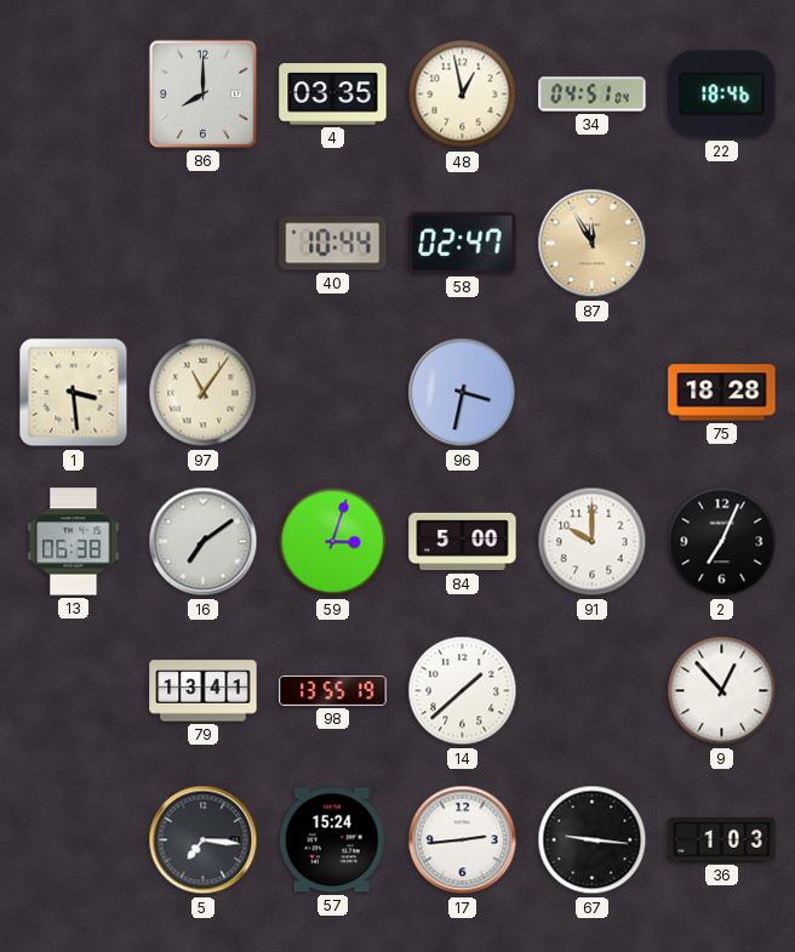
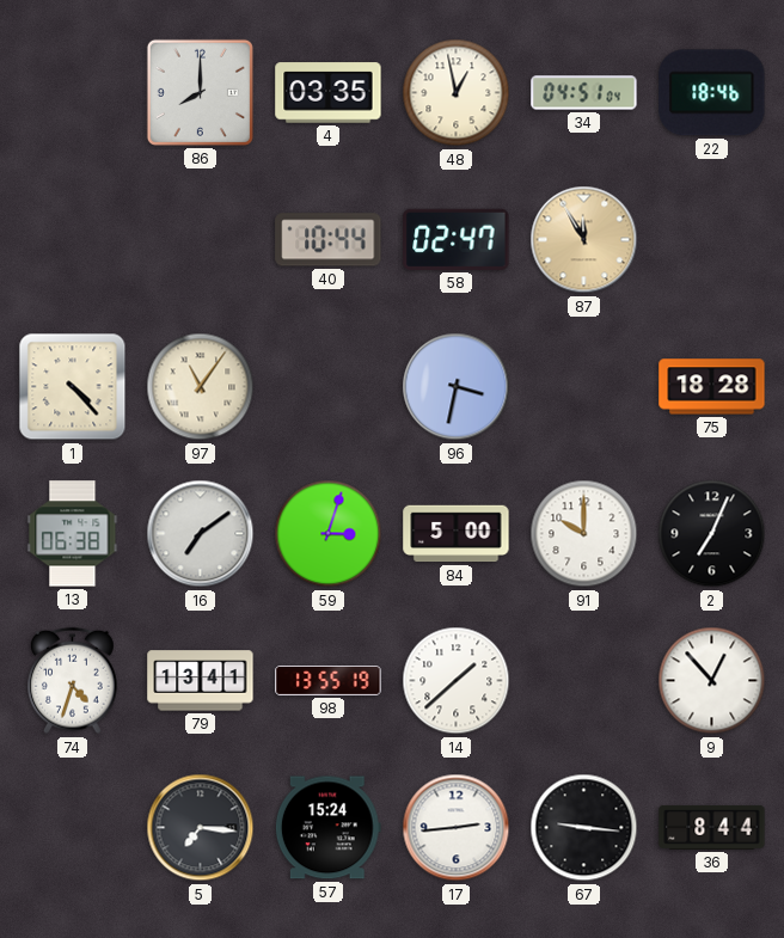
1: 3:29 -> 4:23 (73, 387)
74: none -> 4:33 (73, 681)
36: 1:03 -> 8:44 (712, 827)
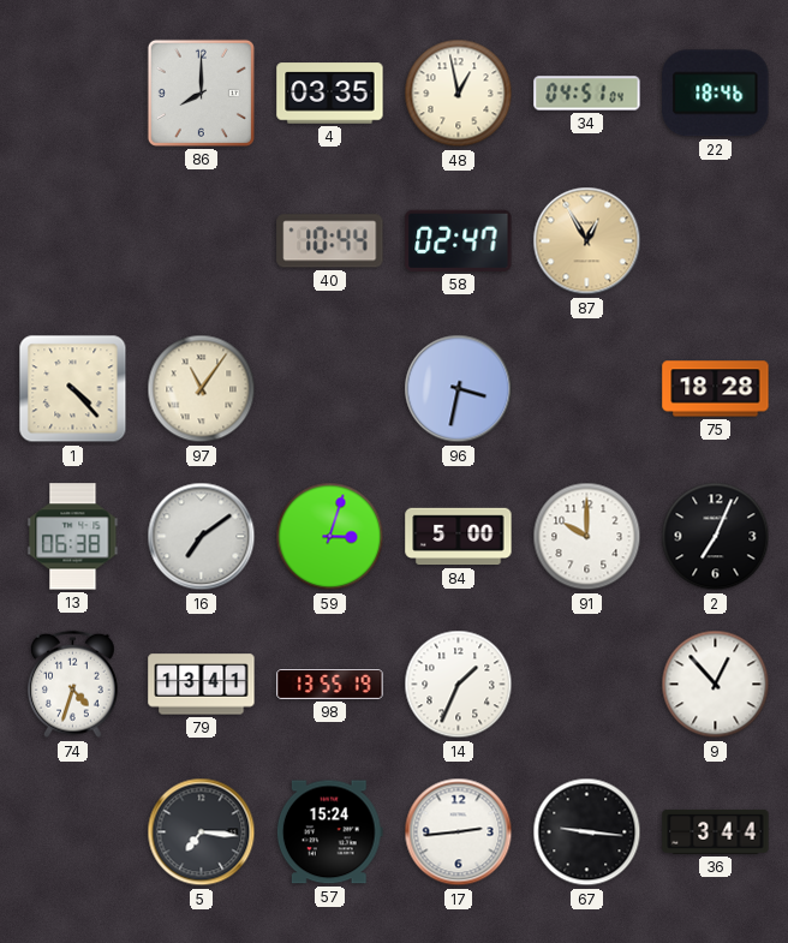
87: 11:55 -> 12:55 (587, 241)
14: 1:38 -> 1:34 (459, 685)
36: 8:44 -> 3:44 (716, 831)
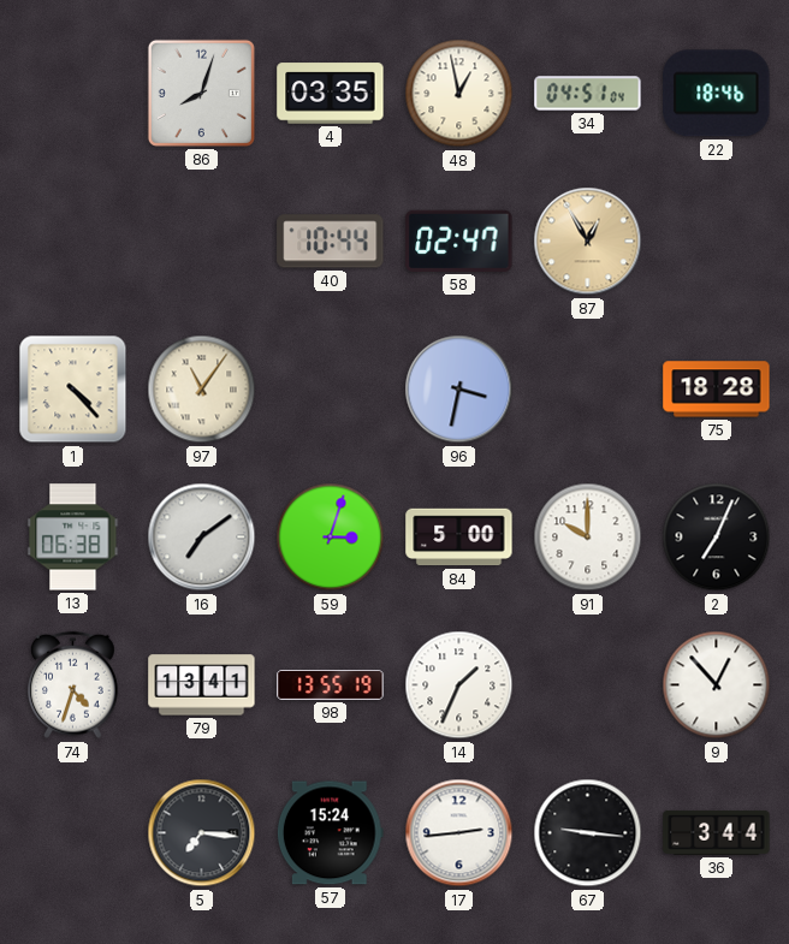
86: 8:00 -> 8:03 (201, 93)
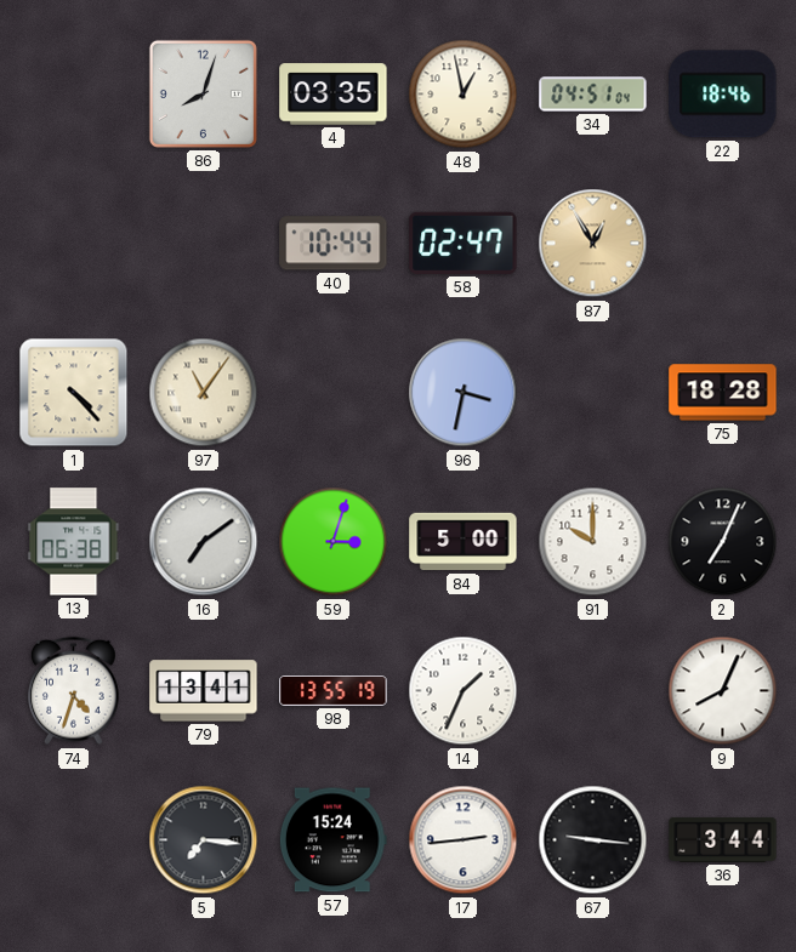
9: 12:53 -> 8:04 (723, 691)
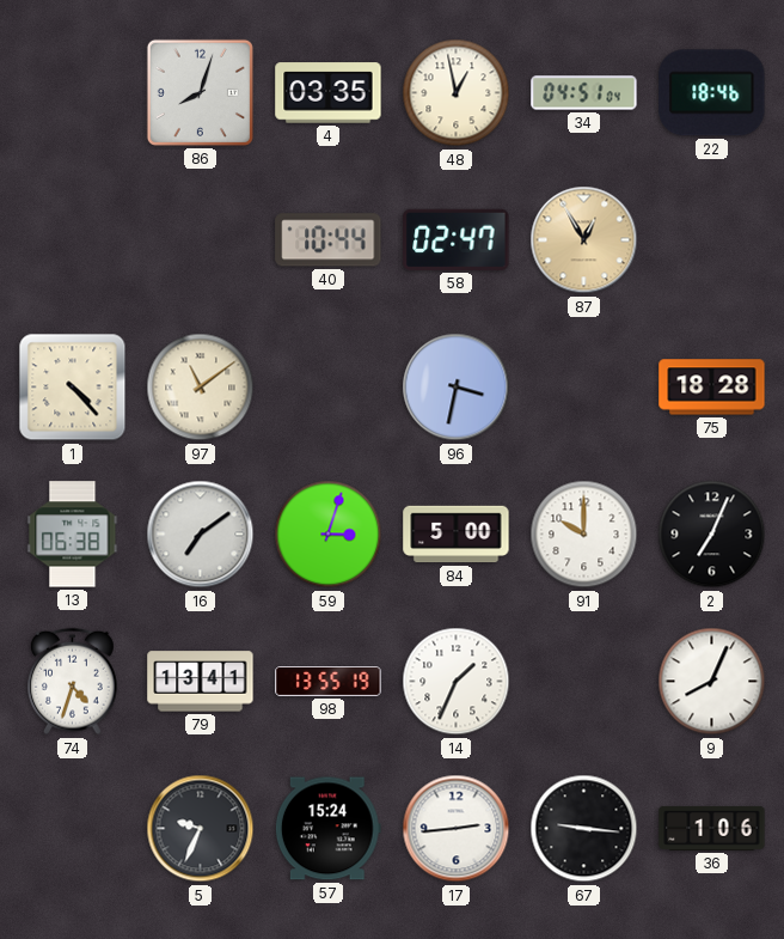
97: 11:06 -> 11:09 (201, 388)
5: 7:16 -> 9:34 (201, 829)
36: 3:44 -> 1:06 (712, 828)
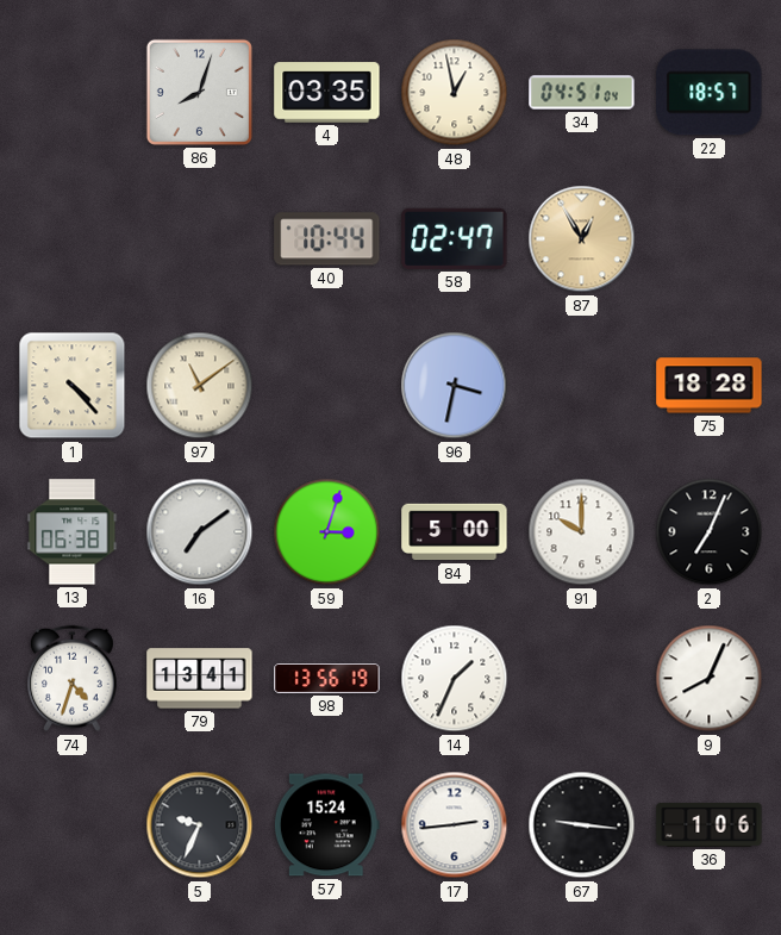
22: 18:46 -> 18:57 (710, 93)
98: 13:55 -> 13:56 (327, 679)
